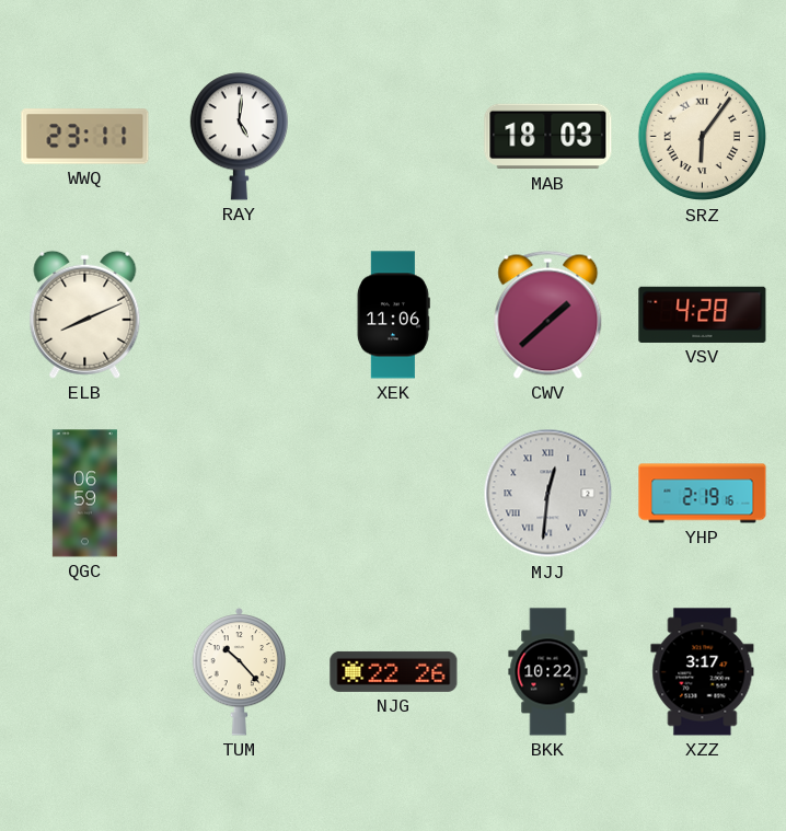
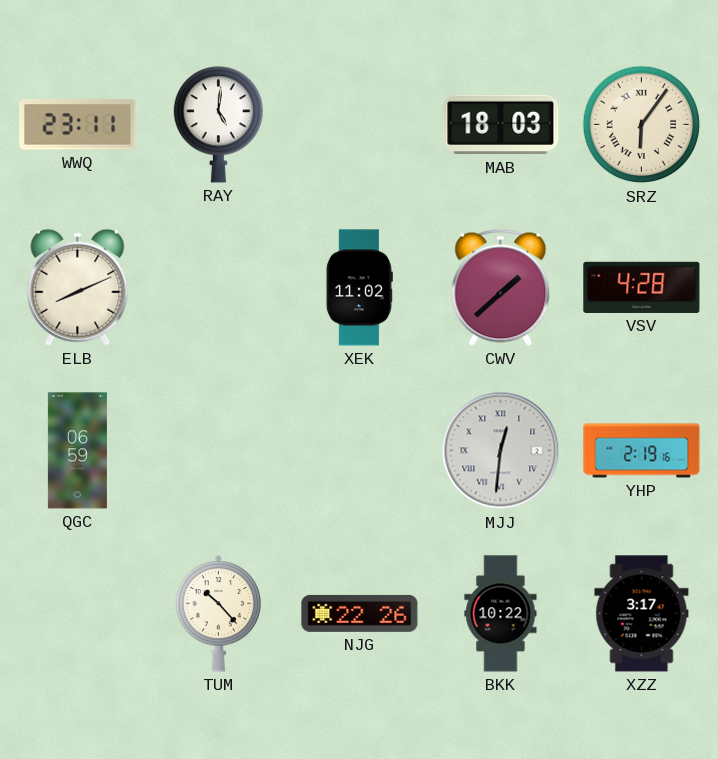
XEK: 11:06 -> 11:02 (359, 288)
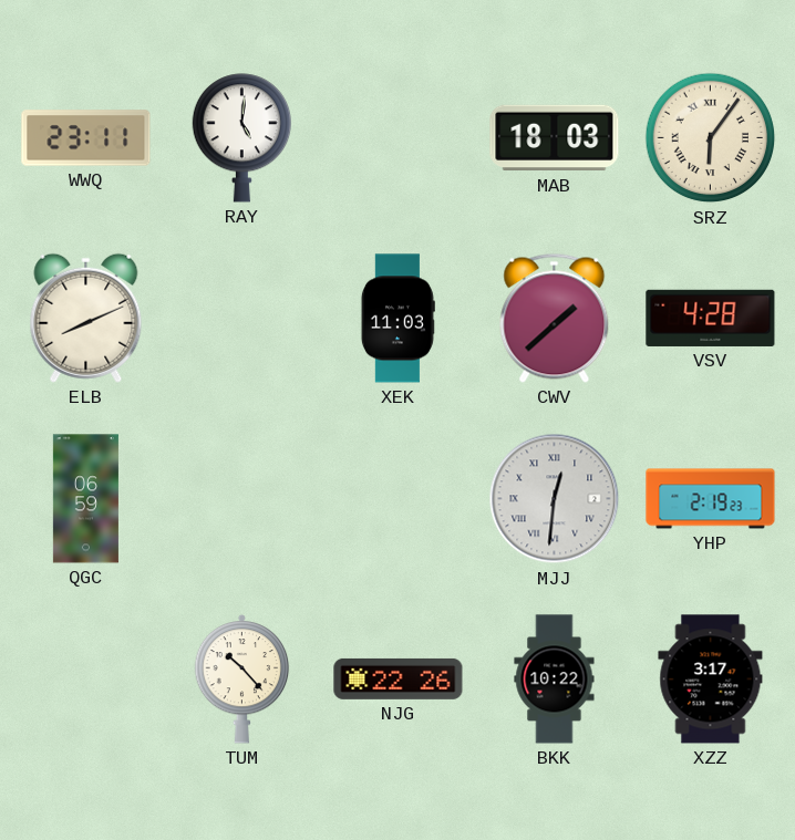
XEK: 11:02 -> 11:03 (397, 319)
YHP: 2:19:16 -> 2:19:23 (711, 499)
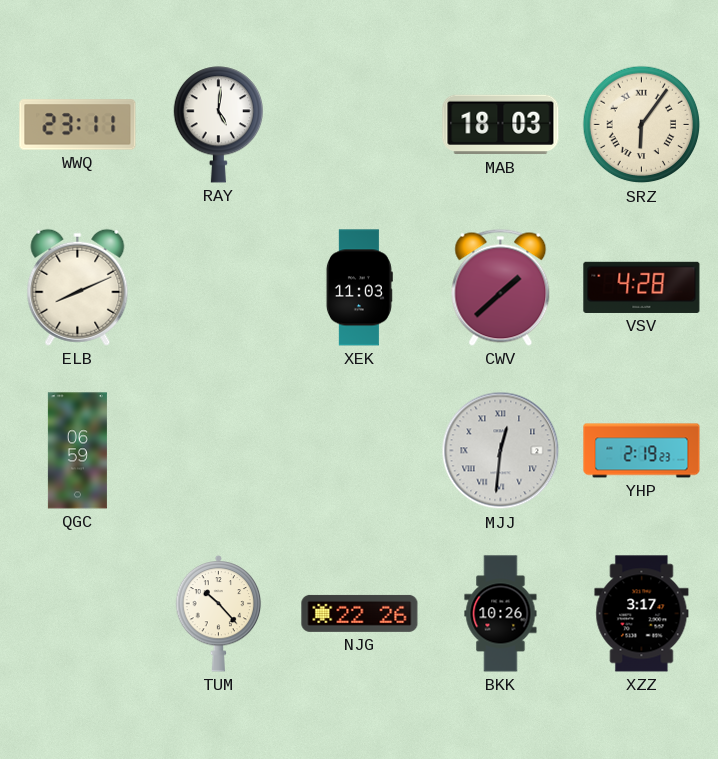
BKK: 10:22 -> 10:26 (501, 614)
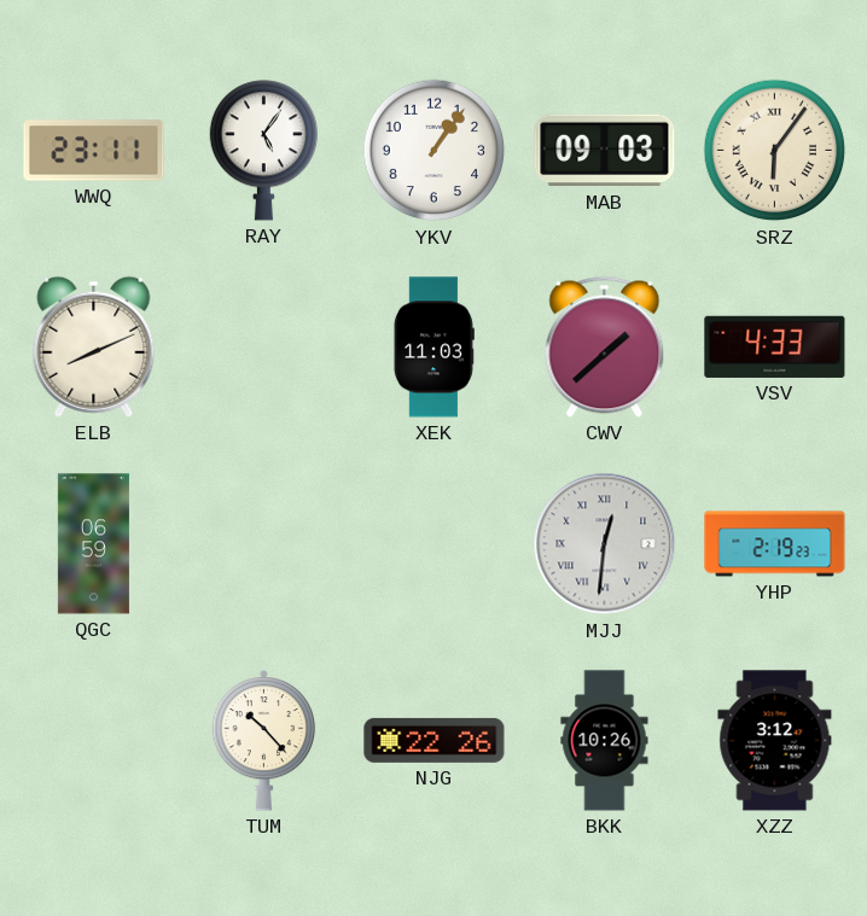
RAY: 5:01 -> 5:06 (263, 151)
YKV: none -> 1:06 (435, 151)
MAB: 18:03 -> 09:03 (605, 151)
VSV: 4:28 -> 4:33 (775, 346)
XZZ: 3:17 -> 3:12 (775, 741)
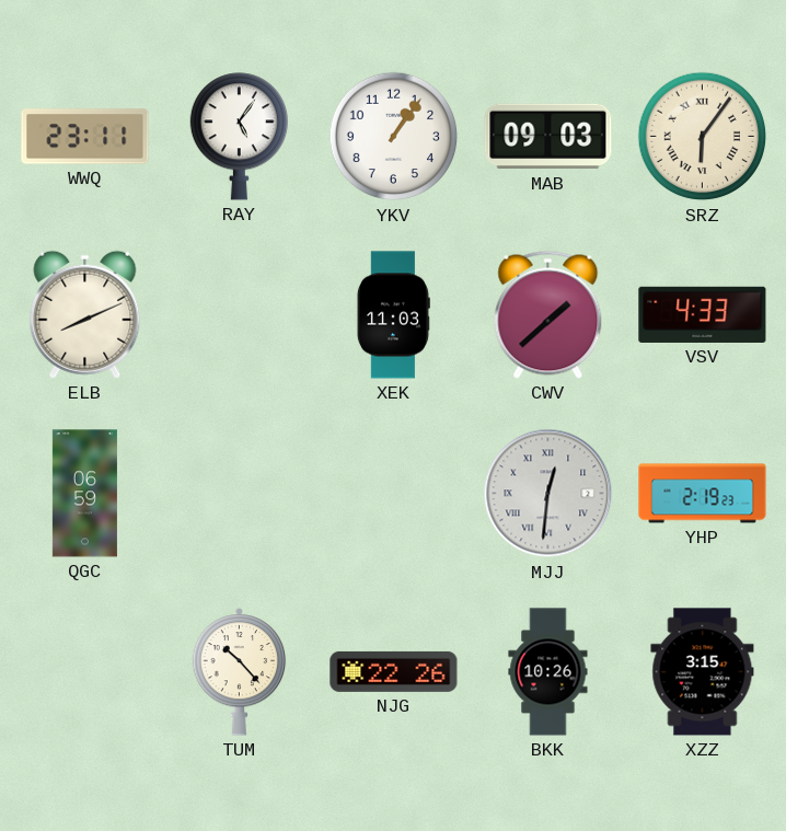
XZZ: 3:12 -> 3:15 (703, 672)
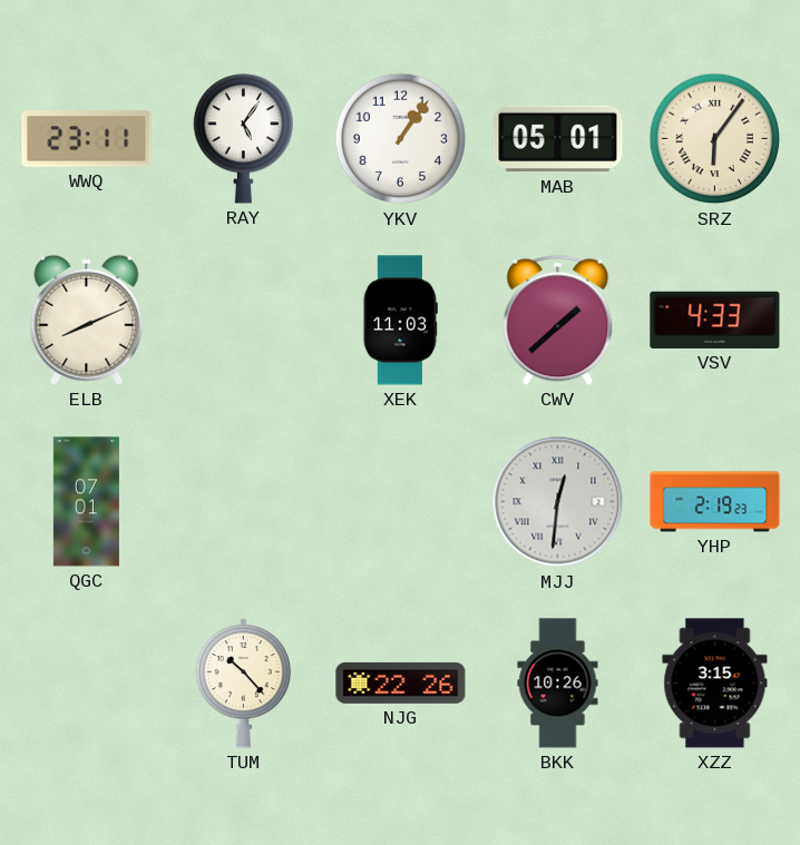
MAB: 09:03 -> 05:01 (558, 139)
QGC: 06:59 -> 07:01 (86, 502)
